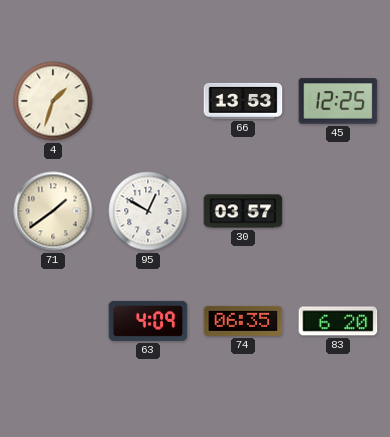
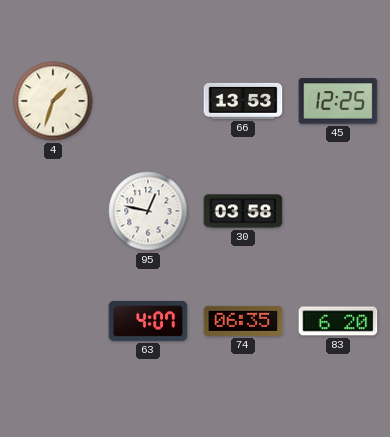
71: 1:39 -> none (53, 211)
95: 12:50 -> 12:47 (148, 211)
30: 03:57 -> 03:58 (243, 211)
63: 4:09 -> 4:07 (148, 321)
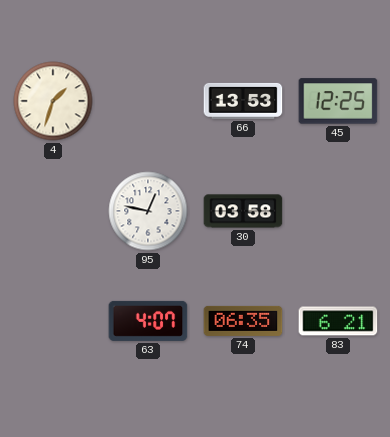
83: 6:20 -> 6:21 (338, 321)
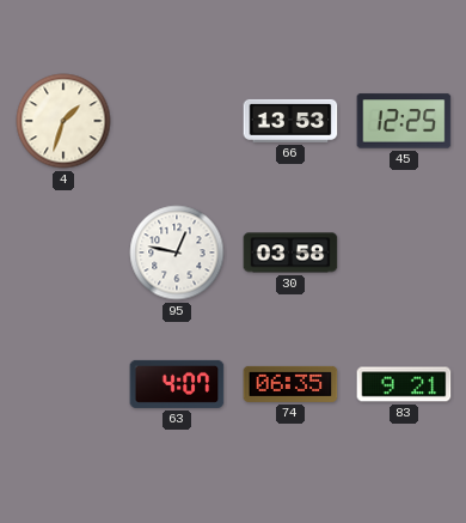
83: 6:21 -> 9:21 (404, 384)
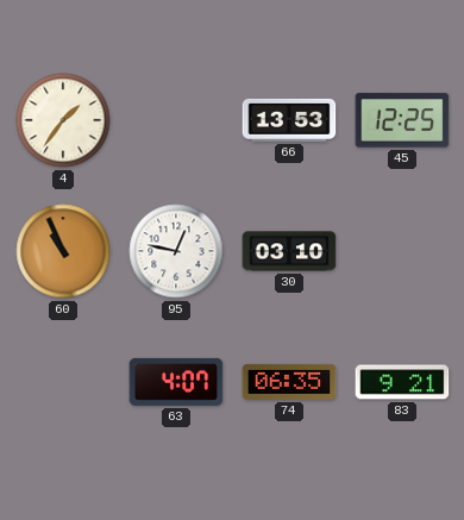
4: 1:33 -> 1:36 (63, 120)
60: none -> 10:56 (63, 251)
30: 03:58 -> 03:10 (289, 251)
